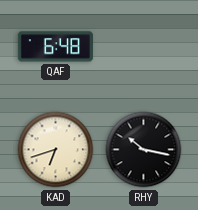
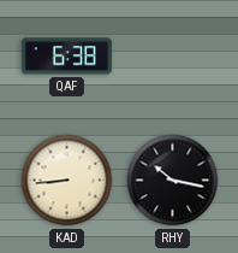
QAF: 6:48 -> 6:38 (66, 57)
KAD: 6:42 -> 8:44 (67, 181)
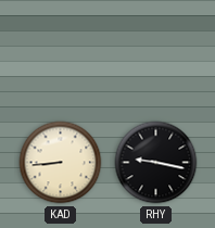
QAF: 6:38 -> none (66, 57)
RHY: 10:17 -> 9:17 (156, 163)
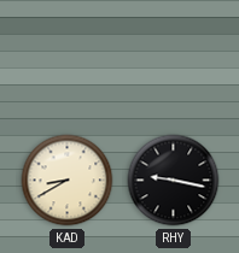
KAD: 8:44 -> 8:40 (68, 181)
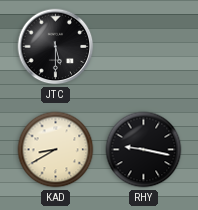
JTC: none -> 5:30 (56, 47)
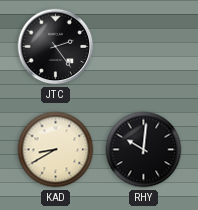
JTC: 5:30 -> 2:24 (56, 47)
RHY: 9:17 -> 10:01 (144, 150)
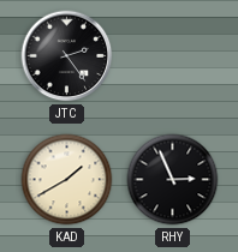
KAD: 8:40 -> 1:40 (67, 180)
RHY: 10:01 -> 2:56 (173, 180)
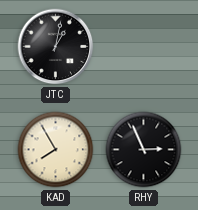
JTC: 2:24 -> 1:02 (56, 47)
KAD: 1:40 -> 7:55 (56, 150)
